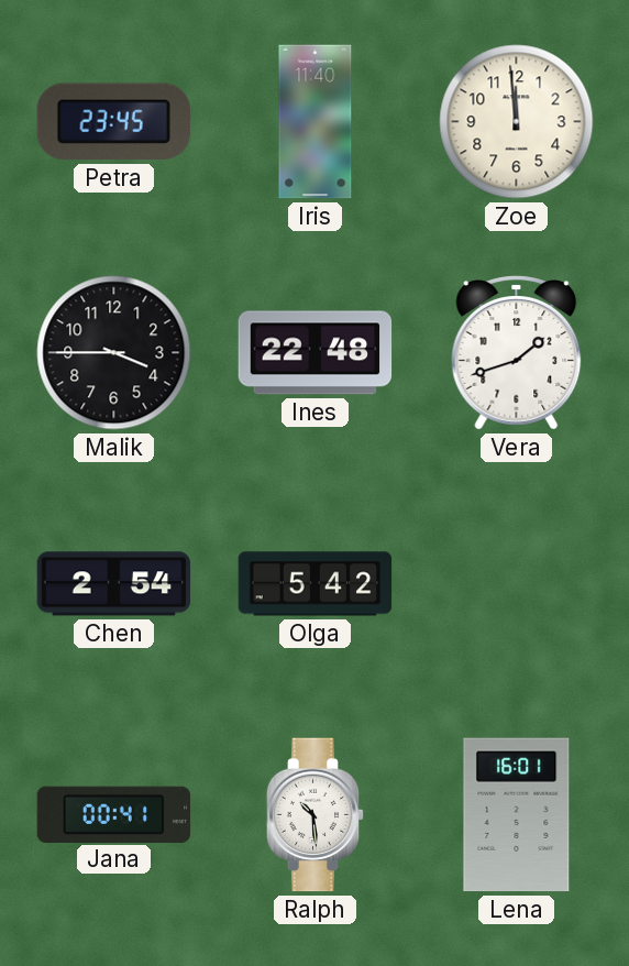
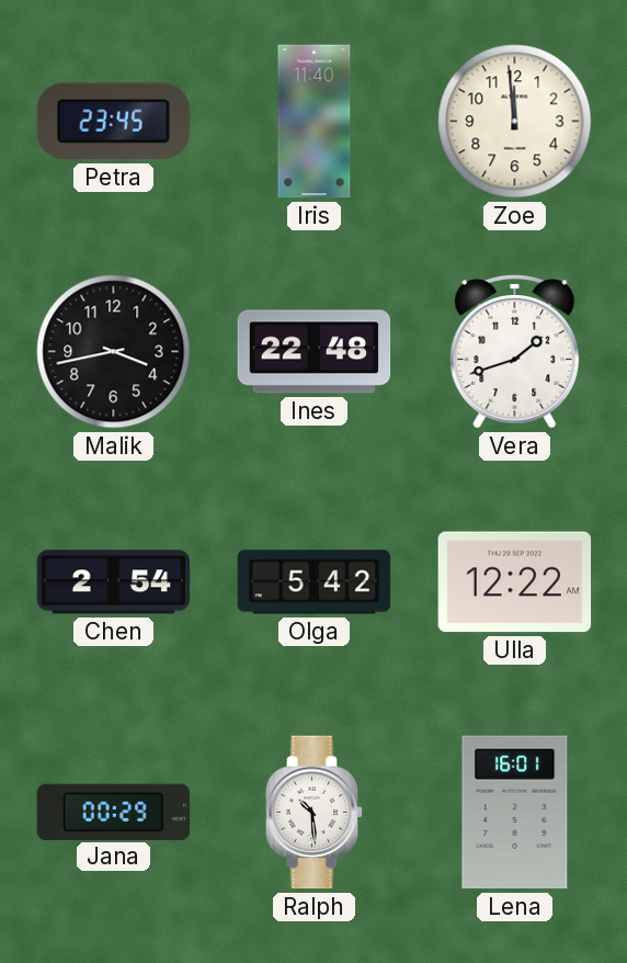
Malik: 3:45 -> 3:43 (114, 352)
Ulla: none -> 12:22 (515, 582)
Jana: 00:41 -> 00:29 (114, 812)
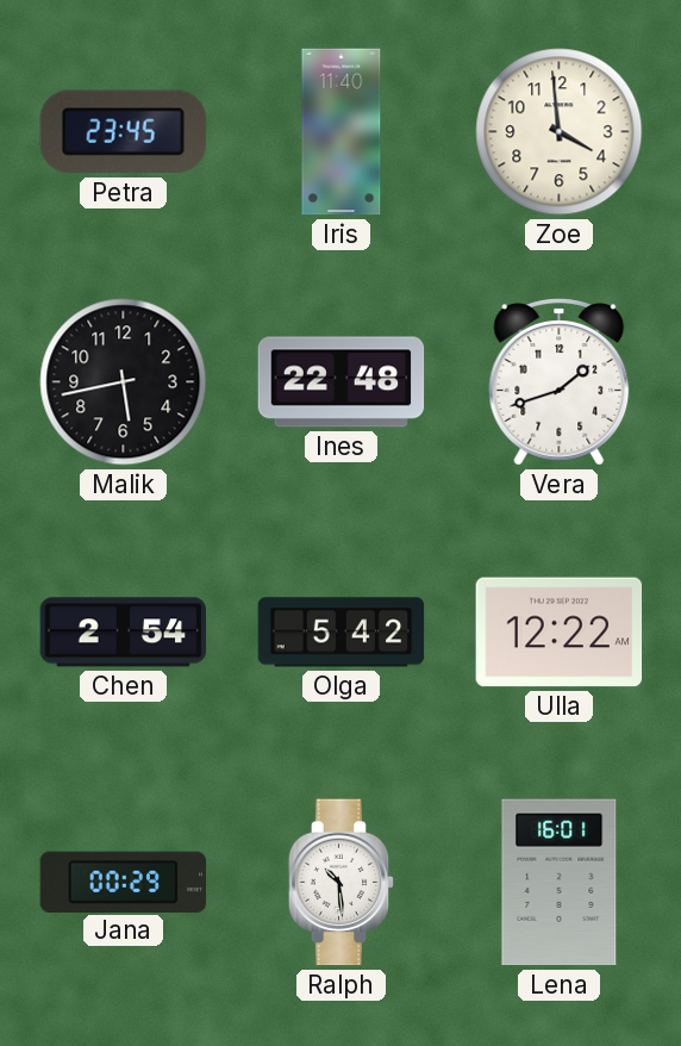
Zoe: 11:59 -> 3:59 (560, 132)
Malik: 3:43 -> 5:43 (124, 382)
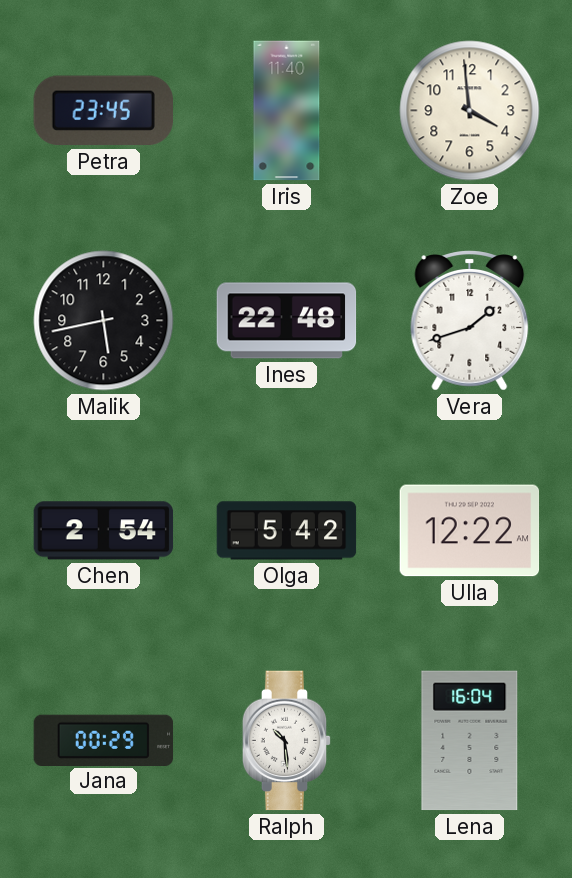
Lena: 16:01 -> 16:04 (470, 741)
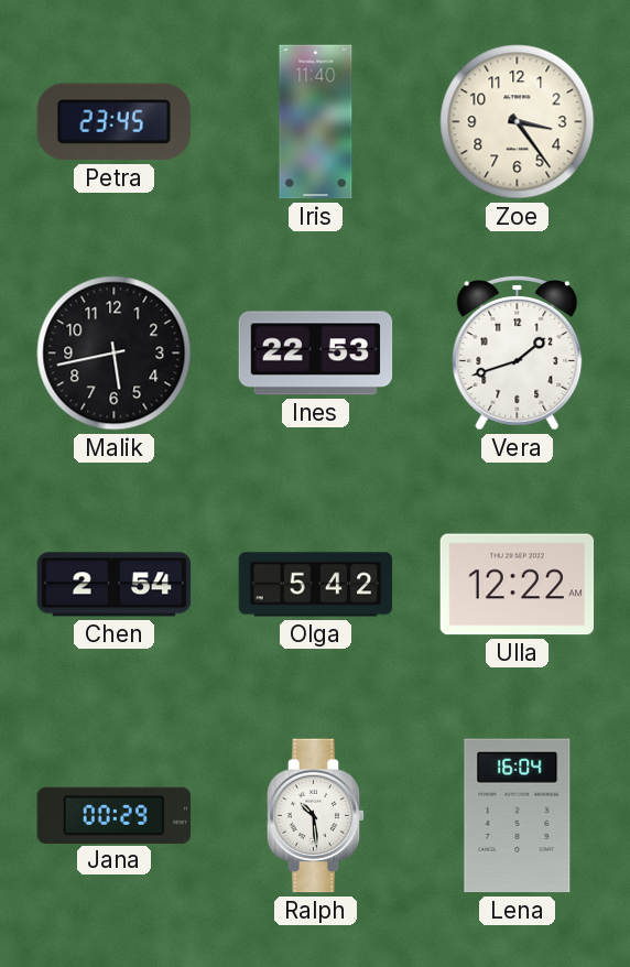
Zoe: 3:59 -> 3:24 (518, 122)
Ines: 22:48 -> 22:53 (316, 354)
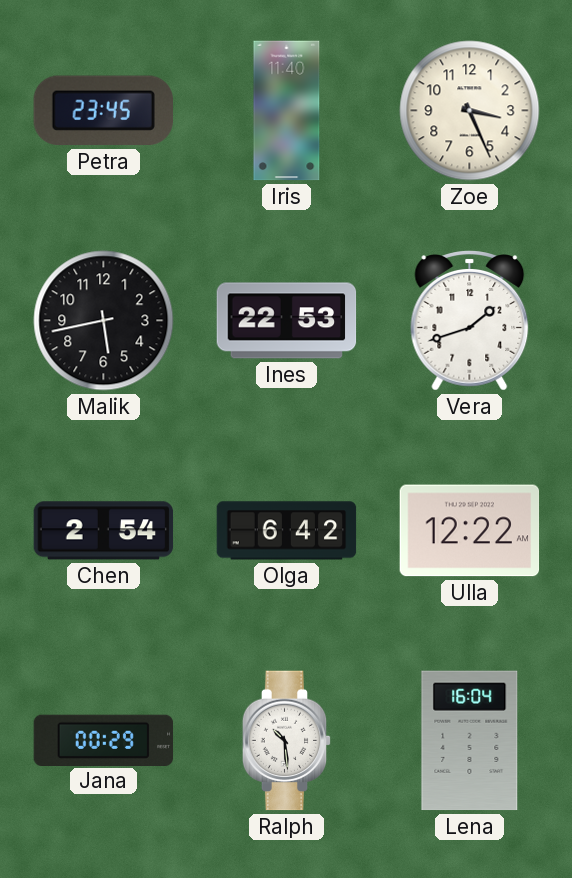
Zoe: 3:24 -> 3:26 (470, 111)
Olga: 5:42 -> 6:42 (287, 531)
